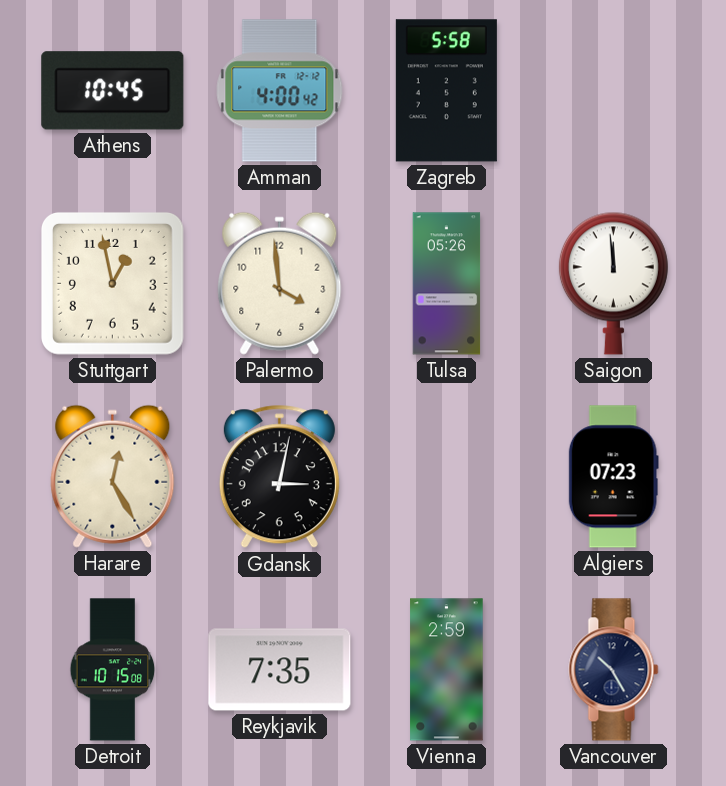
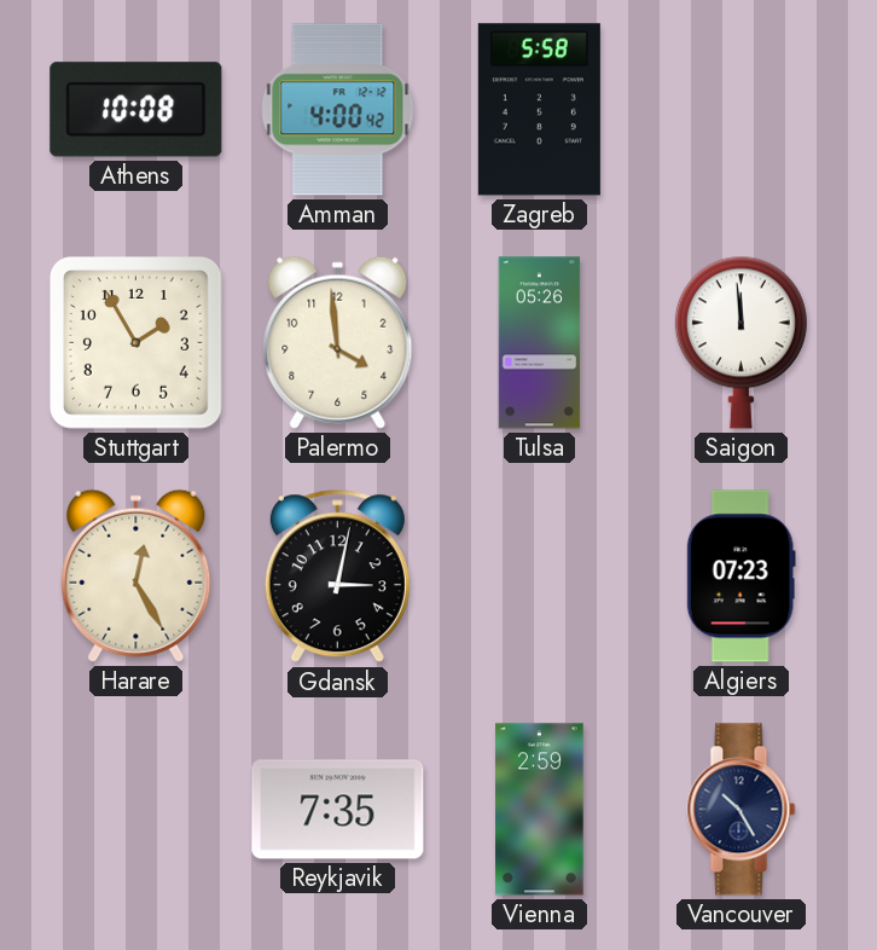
Athens: 10:45 -> 10:08 (137, 110)
Stuttgart: 12:58 -> 1:55 (135, 342)
Detroit: 10:15 -> none (113, 670)
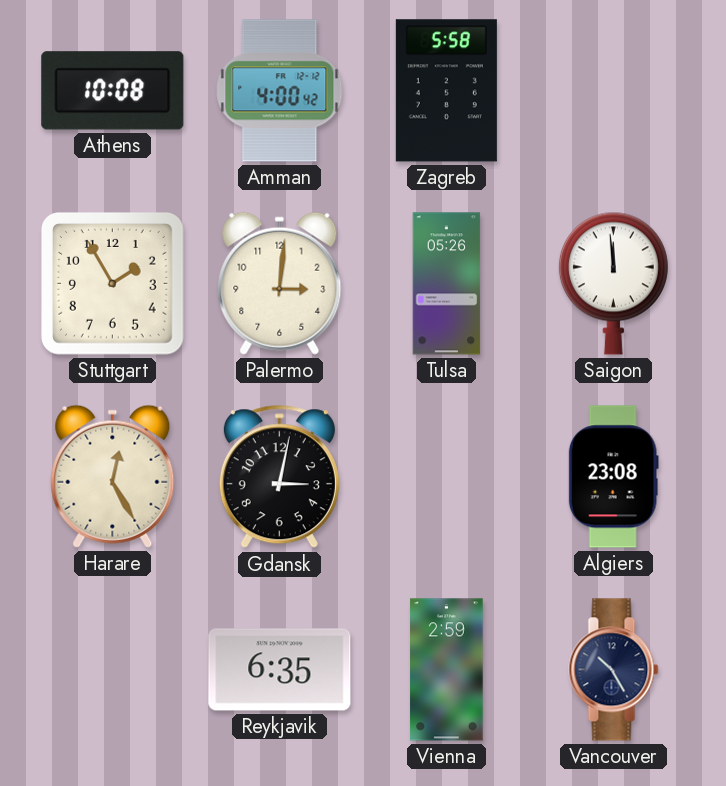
Palermo: 3:59 -> 3:01 (280, 283)
Algiers: 07:23 -> 23:08 (613, 477)
Reykjavik: 7:35 -> 6:35 (280, 670)
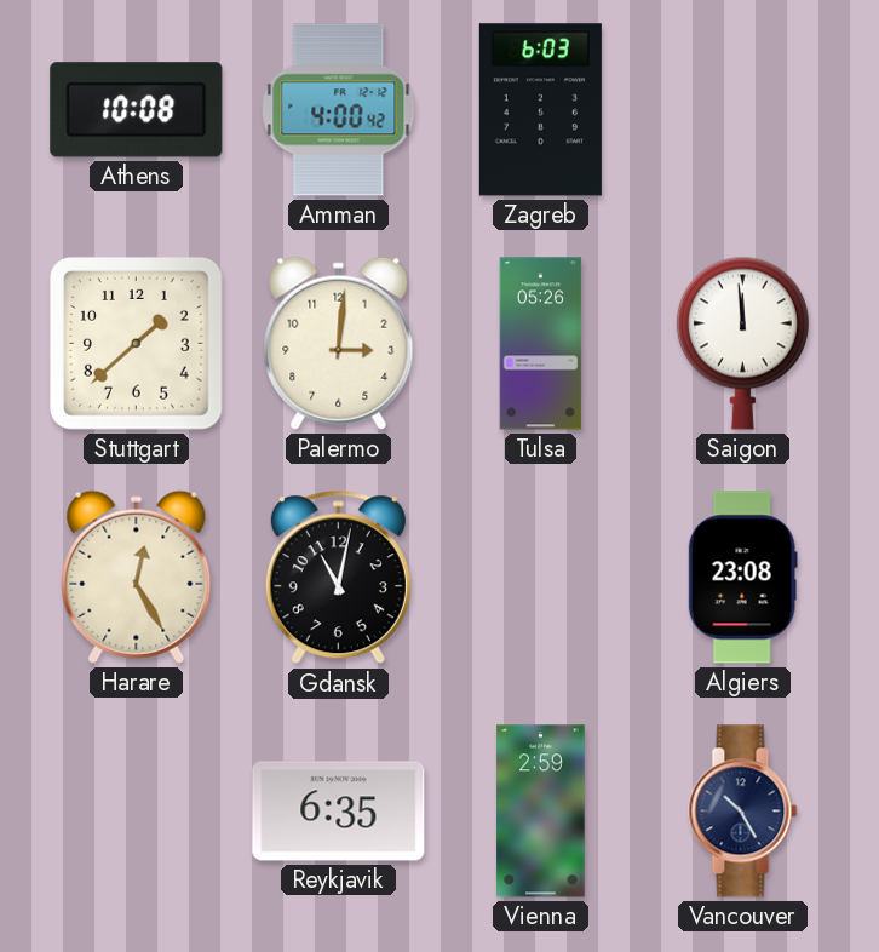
Zagreb: 5:58 -> 6:03 (540, 110)
Stuttgart: 1:55 -> 1:38 (136, 343)
Gdansk: 3:02 -> 11:02 (338, 578)
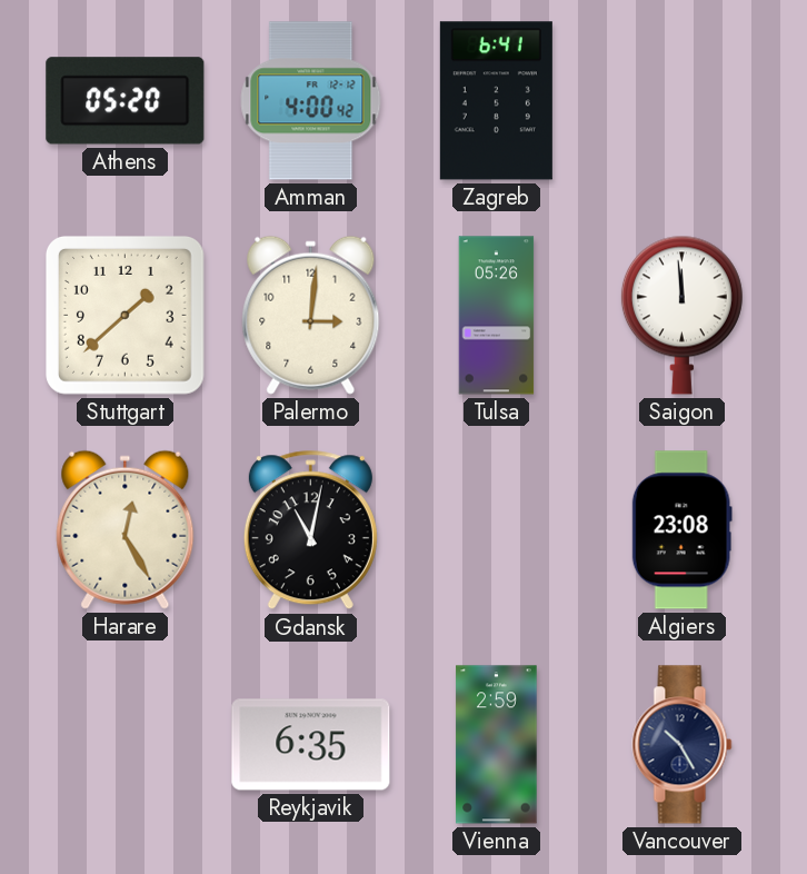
Athens: 10:08 -> 05:20 (126, 101)
Zagreb: 6:03 -> 6:41 (496, 101)
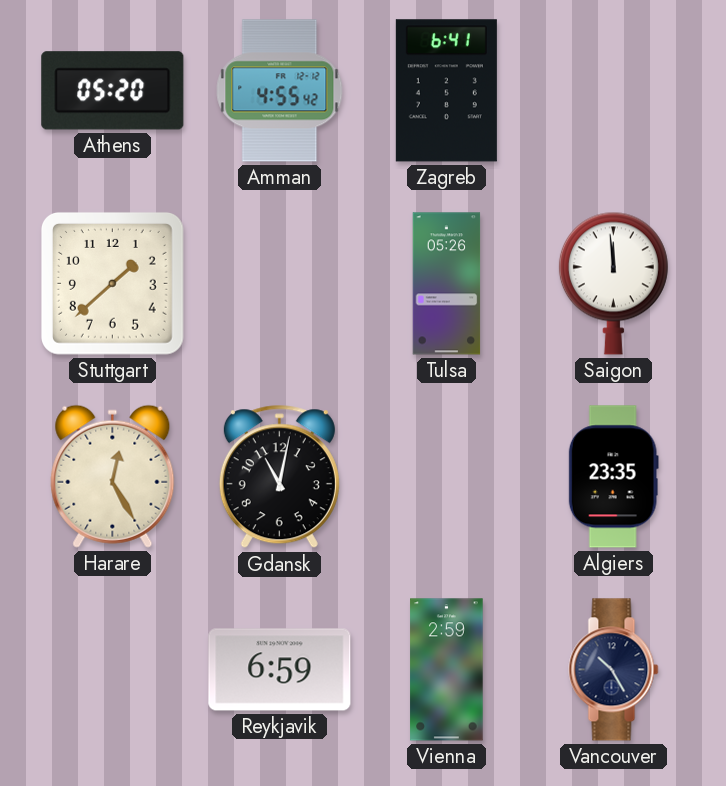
Amman: 4:00 -> 4:55 (280, 91)
Palermo: 3:01 -> none (311, 315)
Algiers: 23:08 -> 23:35 (613, 477)
Reykjavik: 6:35 -> 6:59 (280, 670)
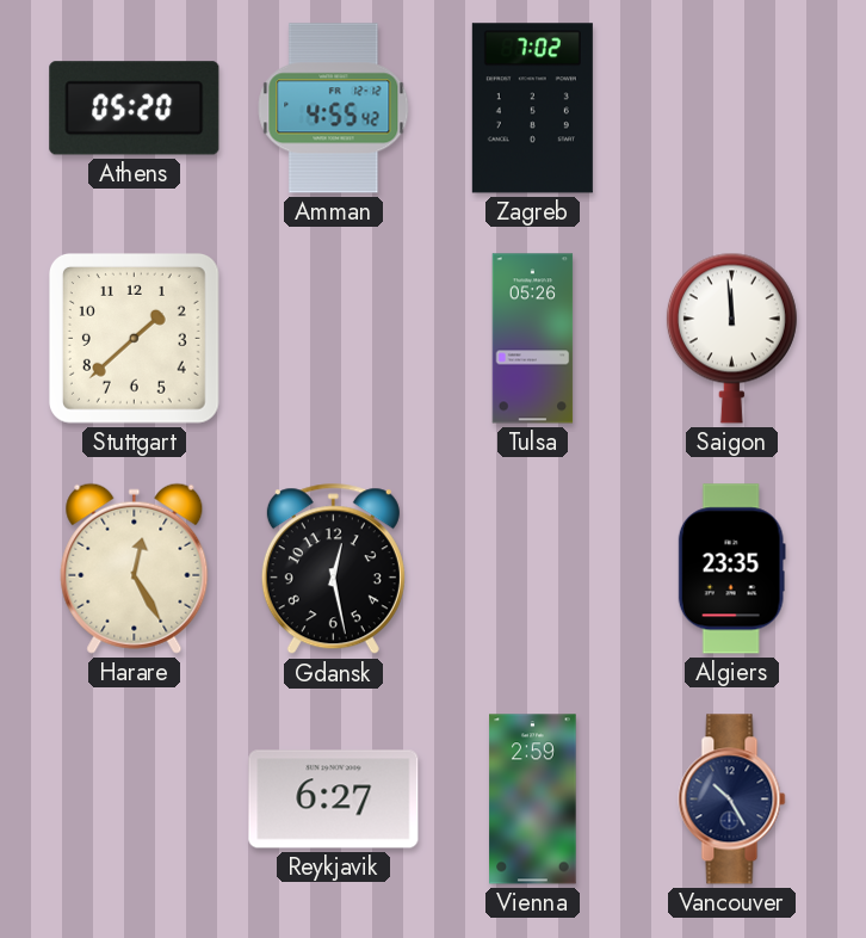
Zagreb: 6:41 -> 7:02 (532, 109)
Gdansk: 11:02 -> 12:28 (333, 569)
Reykjavik: 6:59 -> 6:27 (334, 800)
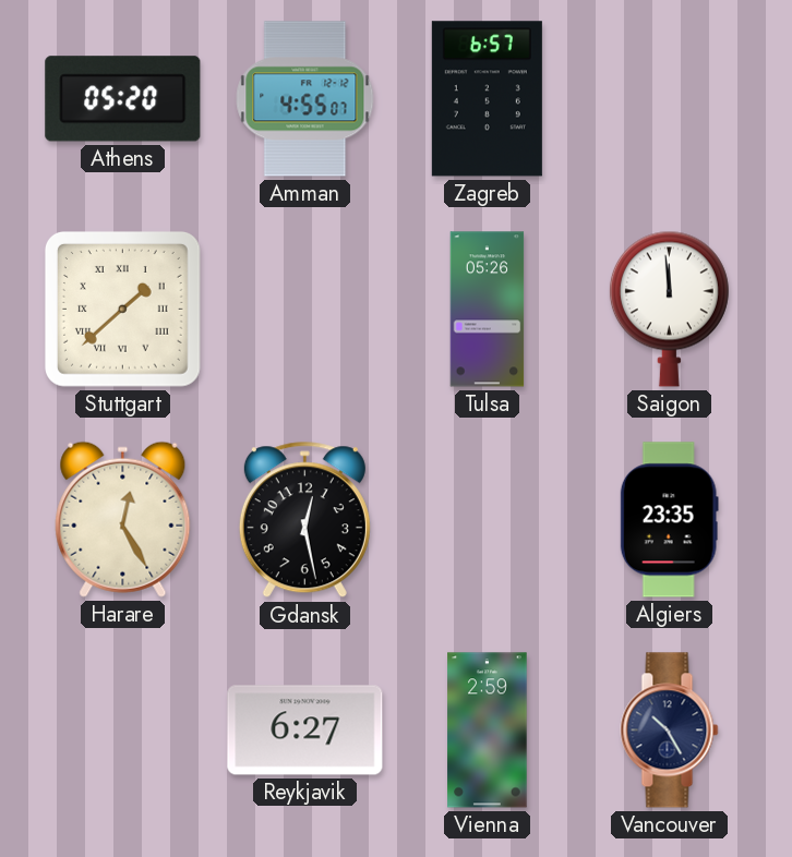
Amman: 4:55:42 -> 4:55:07 (305, 99)
Zagreb: 7:02 -> 6:57 (487, 99)
Stuttgart numerals: Arabic -> Roman (122, 309)
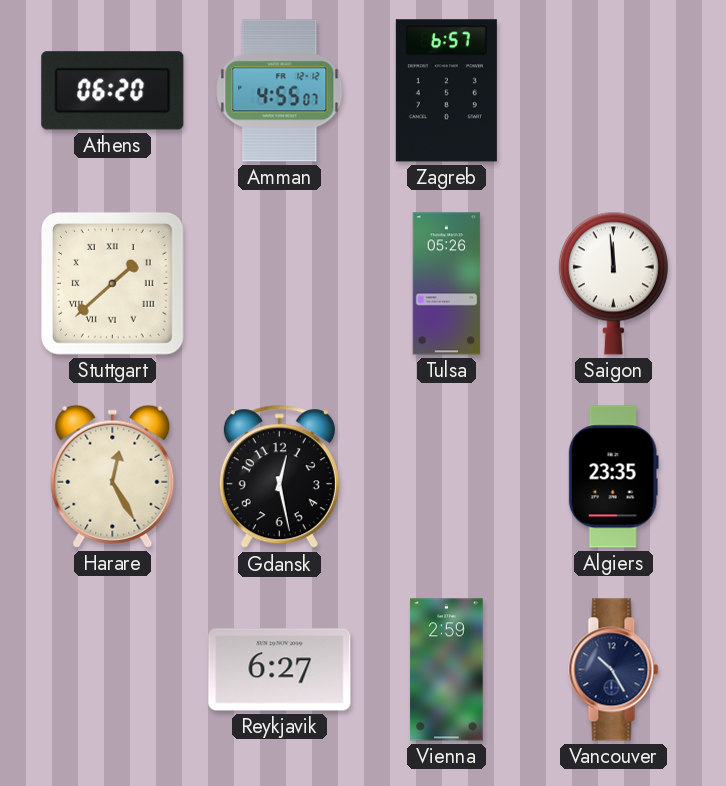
Athens: 05:20 -> 06:20 (113, 91)
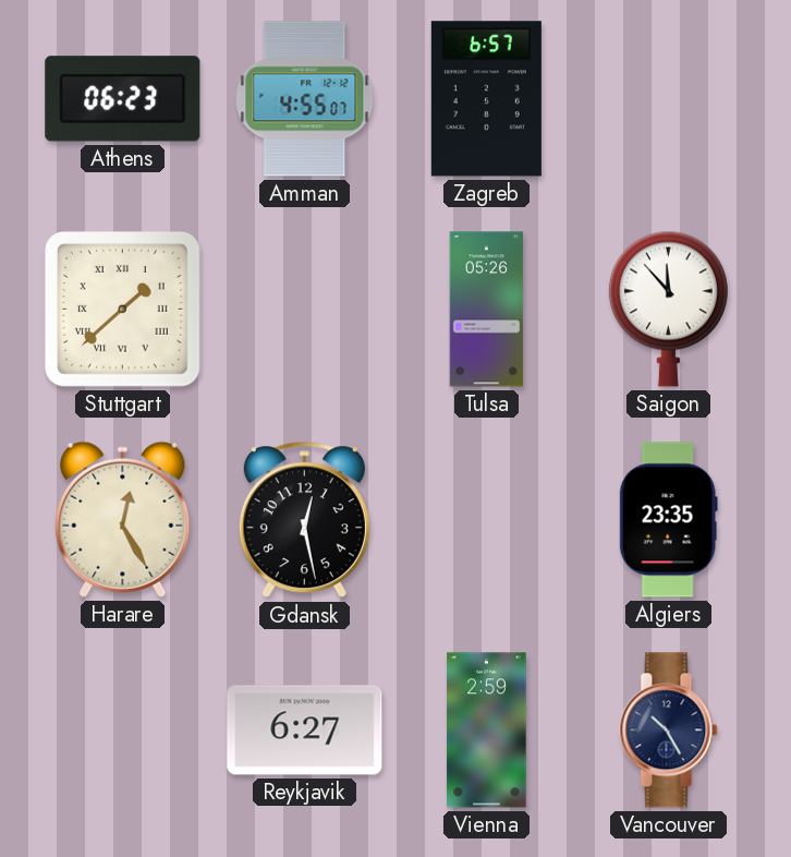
Athens: 06:20 -> 06:23 (123, 99)
Saigon: 11:59 -> 11:53 (668, 309)
